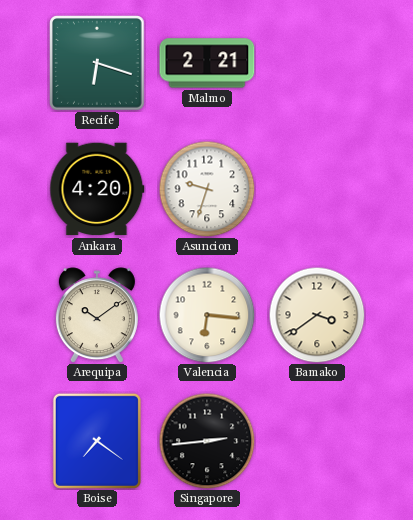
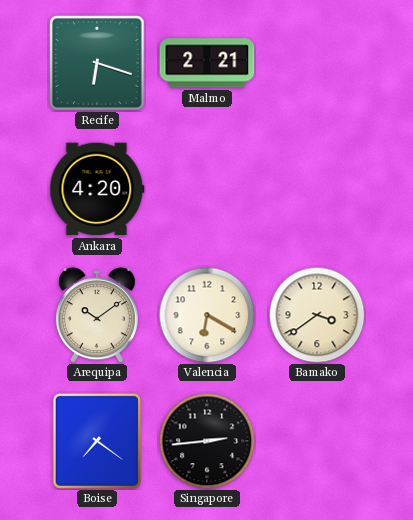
Asuncion: 9:33 -> none (207, 189)
Valencia: 6:16 -> 6:20 (207, 315)
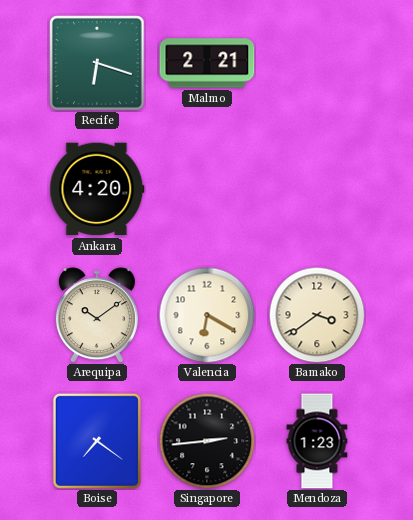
Mendoza: none -> 1:23 (317, 441)
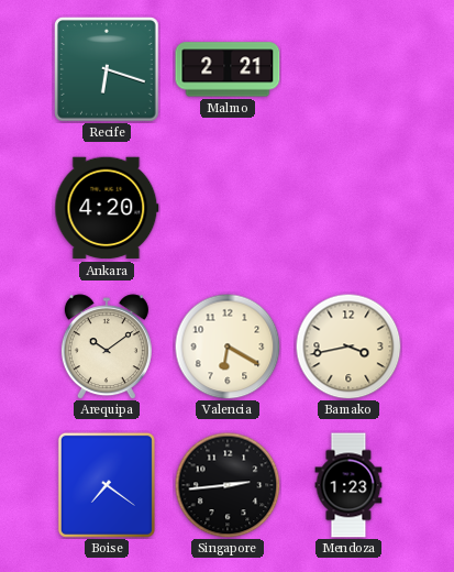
Bamako: 3:39 -> 3:43 (348, 346)
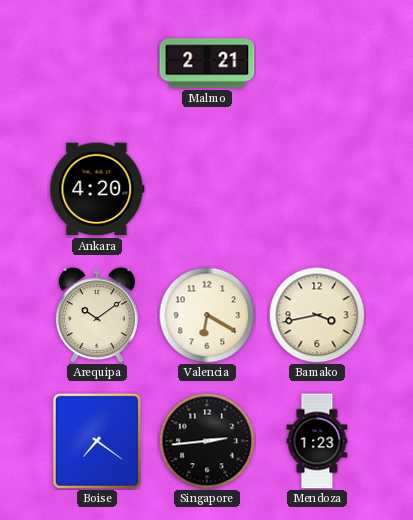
Recife: 6:18 -> none (108, 70)
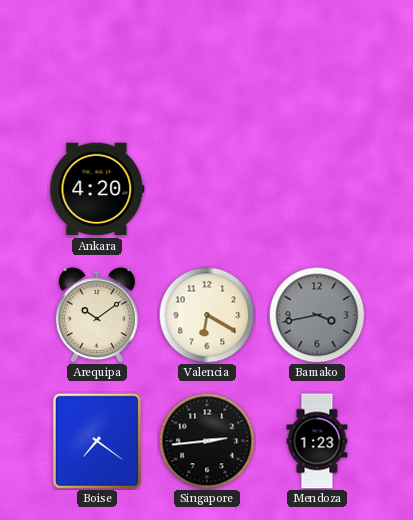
Malmo: 2:21 -> none (207, 63)
Bamako dial: cream -> grey (317, 315)
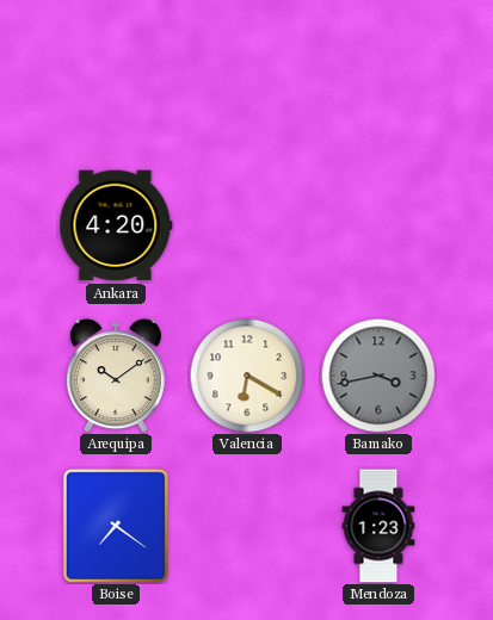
Singapore: 2:44 -> none (207, 441)
